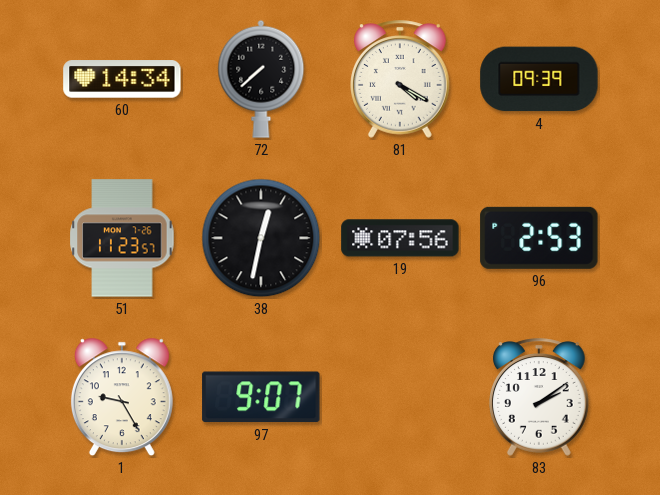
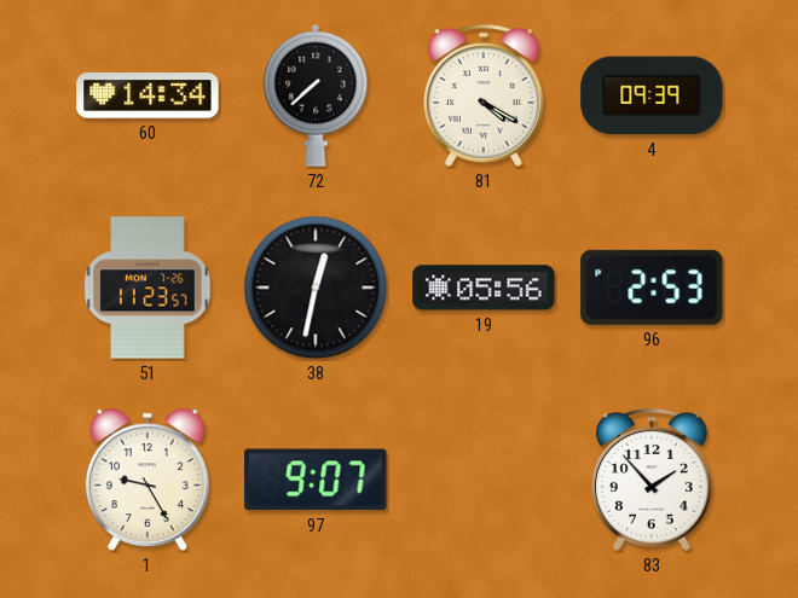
19: 07:56 -> 05:56 (484, 288)
83: 2:09 -> 1:53 (653, 480)
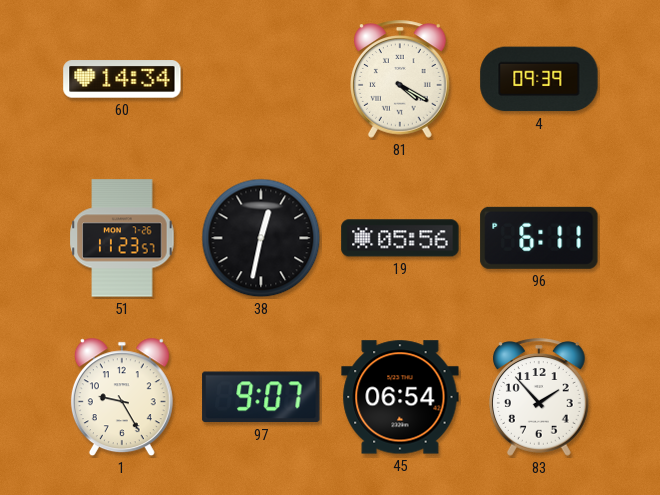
72: 7:38 -> none (316, 95)
96: 2:53 -> 6:11 (539, 238)
45: none -> 06:54 (400, 397)
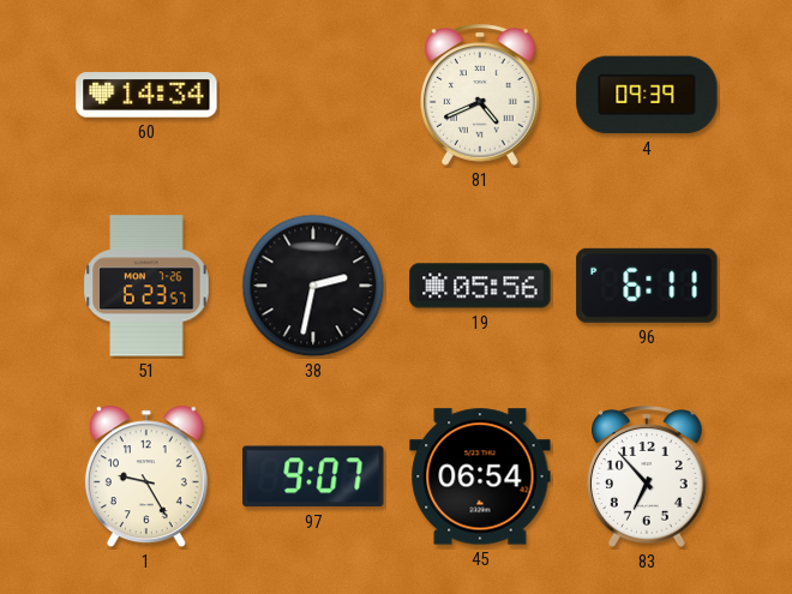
81: 4:20 -> 4:41 (481, 95)
51: 11:23 -> 6:23 (146, 286)
38: 12:32 -> 2:32 (313, 286)
83: 1:53 -> 6:53 (648, 476)
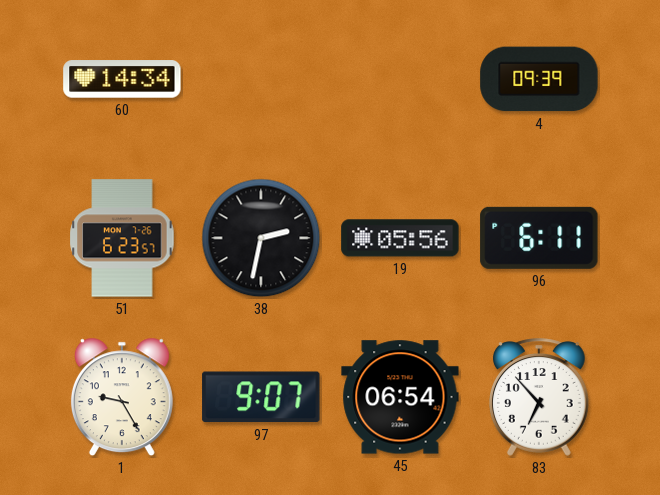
81: 4:41 -> none (481, 95)
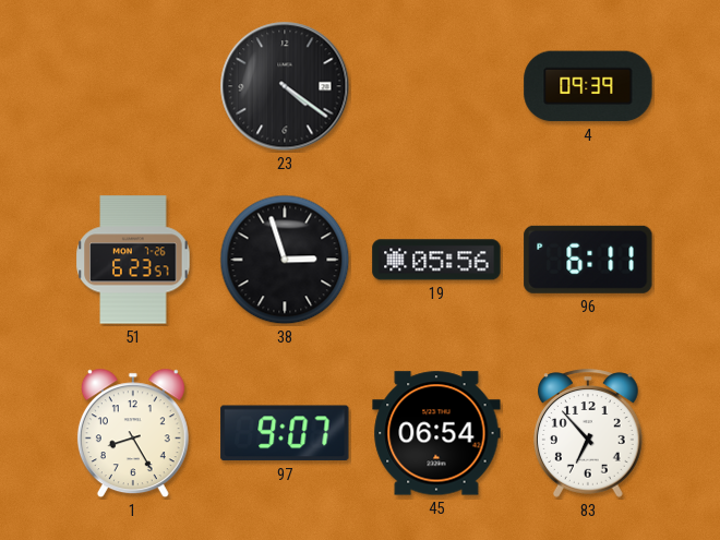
60: 14:34 -> none (122, 79)
23: none -> 4:21 (285, 86)
38: 2:32 -> 2:57 (285, 260)
1: 9:25 -> 8:25 (133, 433)
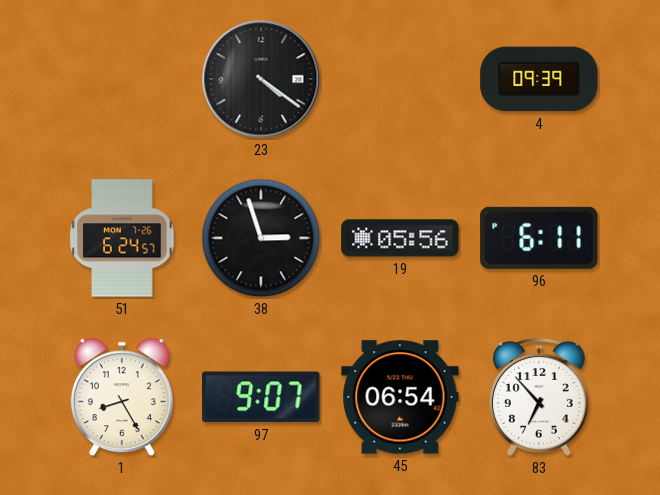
51: 6:23 -> 6:24 (122, 238)
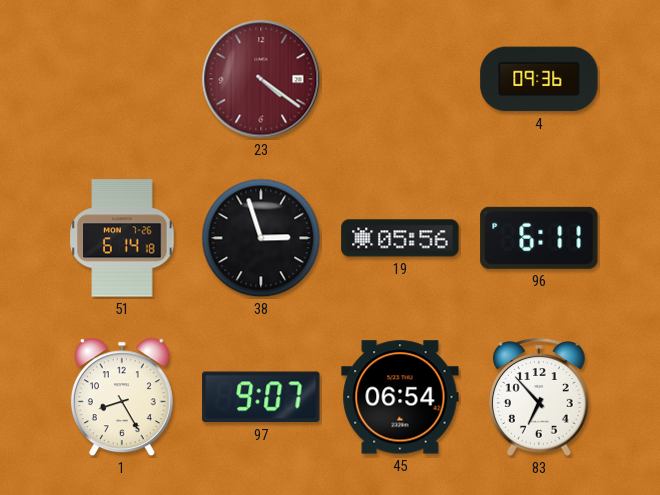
23 dial: black -> burgundy (261, 79)
4: 09:39 -> 09:36 (539, 79)
51: 6:24 -> 6:14 (122, 238)
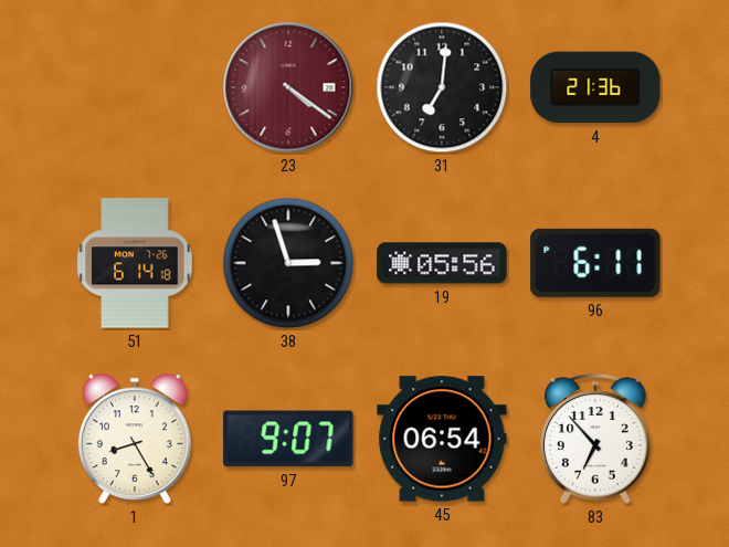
31: none -> 7:01 (442, 87)
4: 09:36 -> 21:36 (595, 87)
